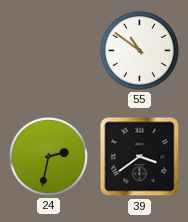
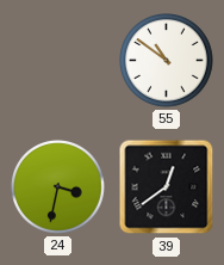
24: 2:32 -> 3:32 (58, 187)
39: 3:39 -> 12:39 (167, 187)
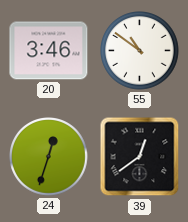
20: none -> 3:46 (49, 51)
24: 3:32 -> 12:33 (49, 157)
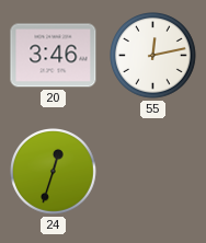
55: 10:51 -> 12:13 (153, 56)
39: 12:39 -> none (140, 157)
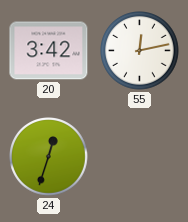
20: 3:46 -> 3:42 (49, 51)
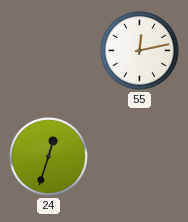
20: 3:42 -> none (49, 51)
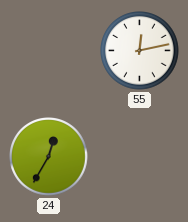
24: 12:33 -> 12:35 (49, 157)
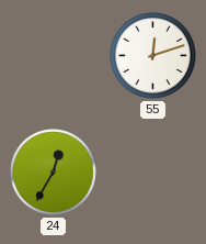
55: 12:13 -> 12:12 (153, 56)
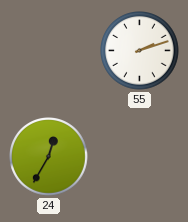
55: 12:12 -> 2:12 (140, 51)
